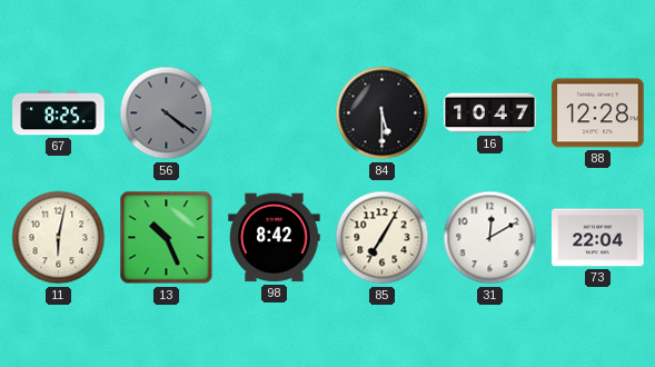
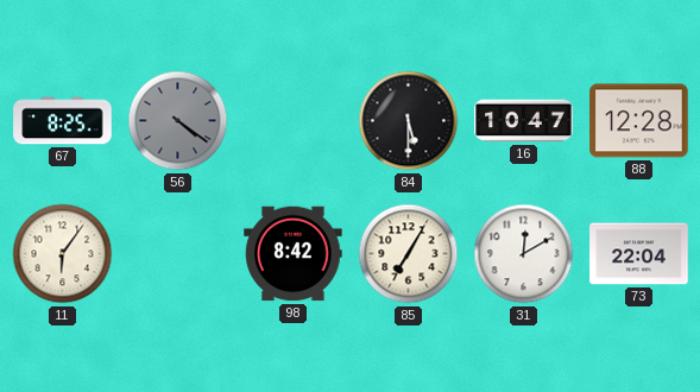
11: 6:02 -> 6:06 (63, 254)
13: 10:26 -> none (167, 238)
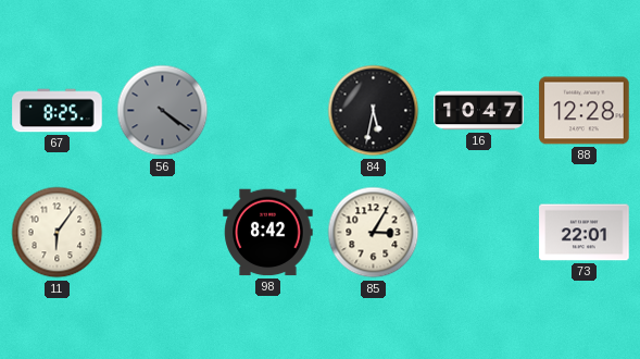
84: 5:30 -> 5:32 (374, 111)
85: 7:05 -> 3:05 (374, 233)
31: 12:10 -> none (524, 254)
73: 22:04 -> 22:01 (585, 233)
